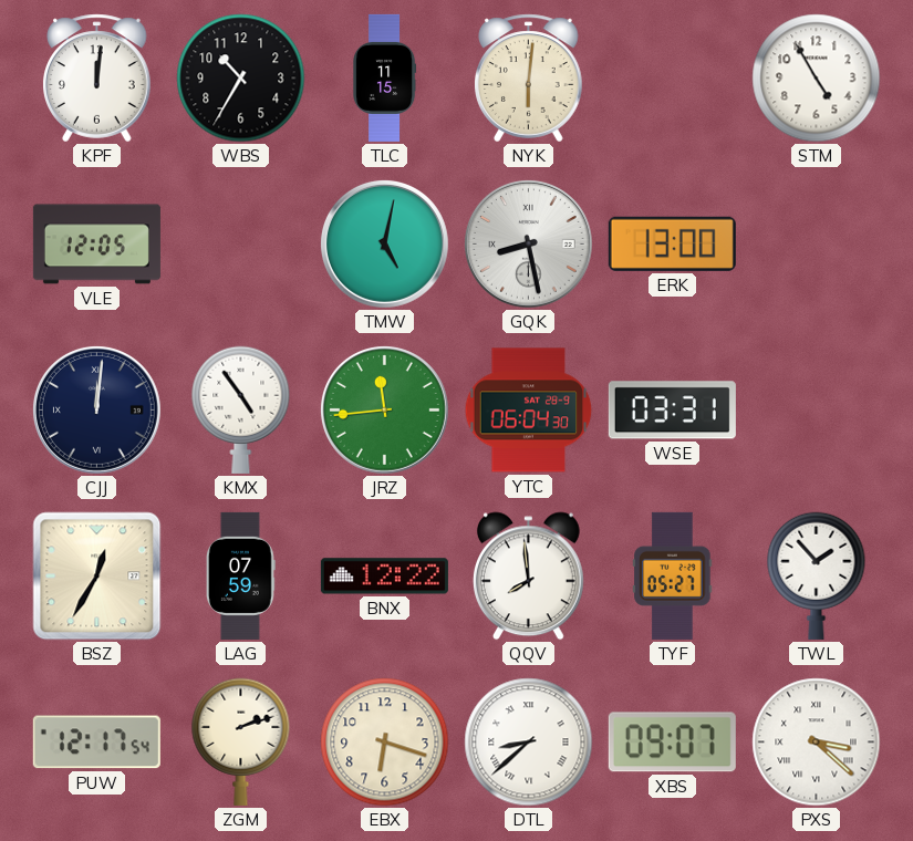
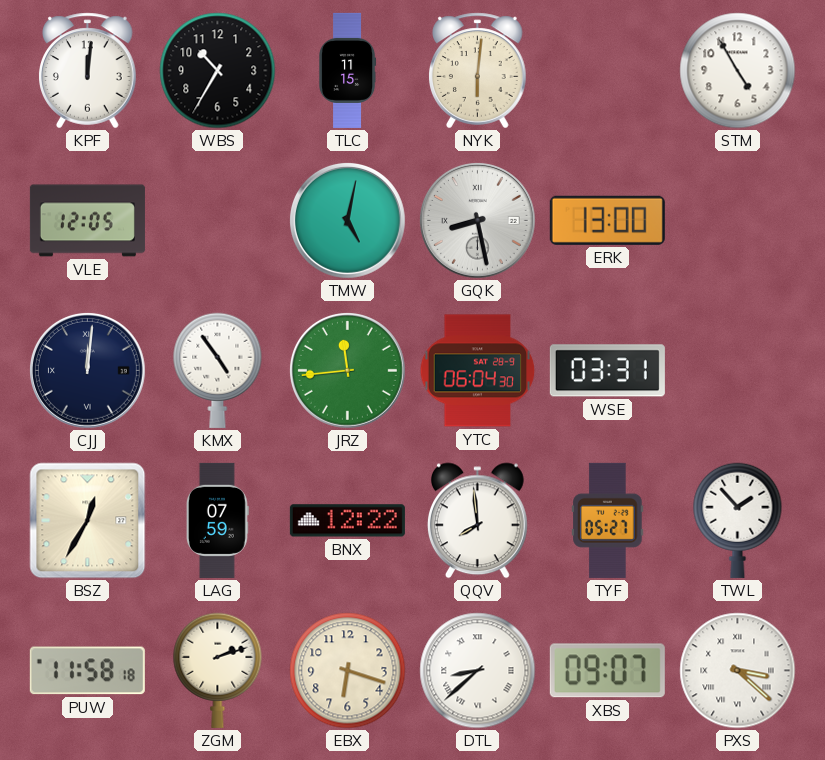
PUW: 12:17 -> 11:58 (87, 671)
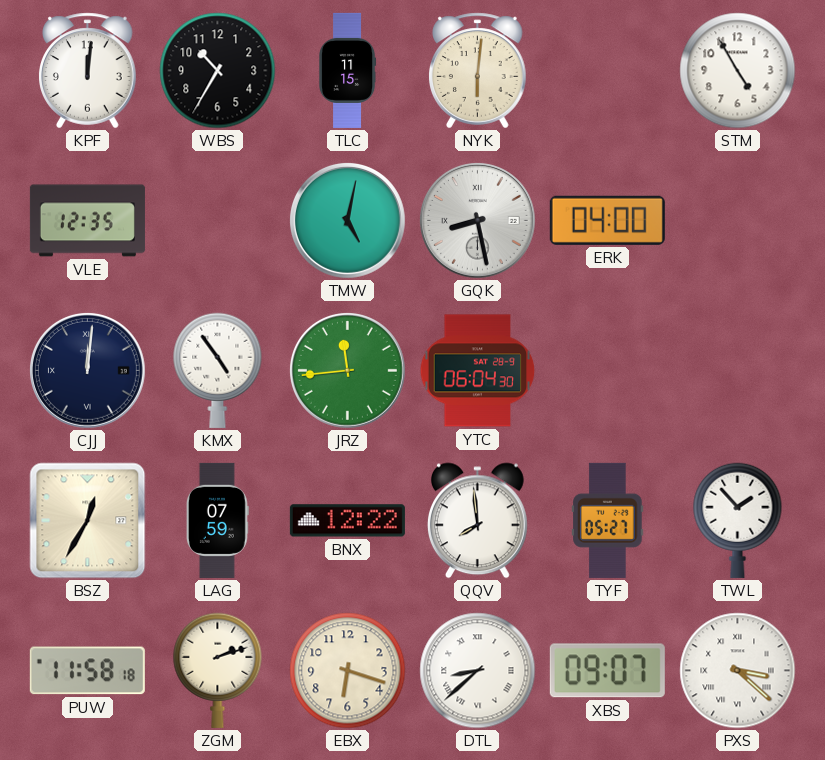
VLE: 12:05 -> 12:35 (87, 221)
ERK: 13:00 -> 04:00 (607, 220)
WSE: 03:31 -> none (607, 371)
